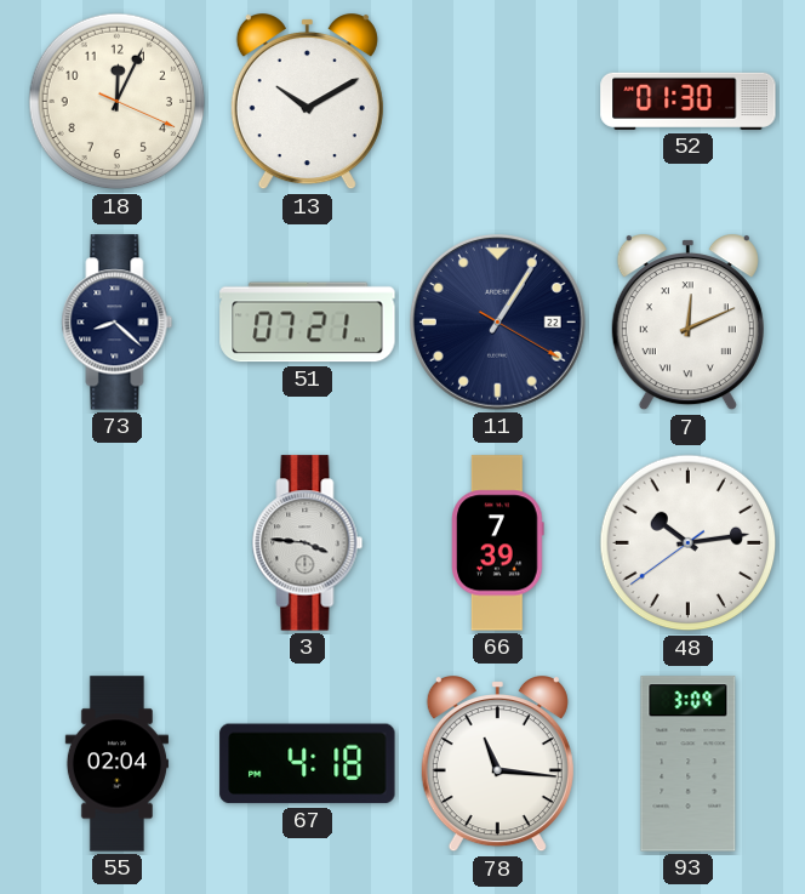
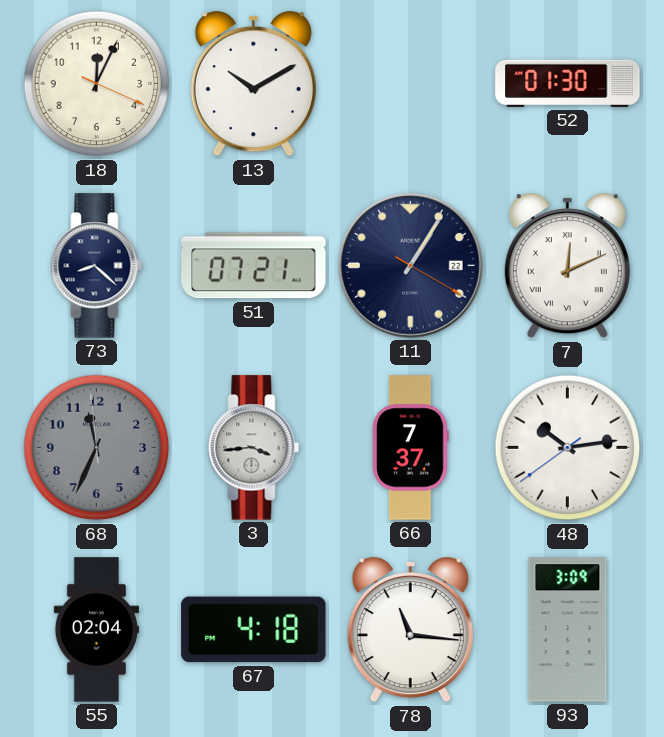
68: none -> 11:33 (97, 448)
3: 3:46 -> 3:44 (254, 448)
66: 7:39 -> 7:37 (411, 448)
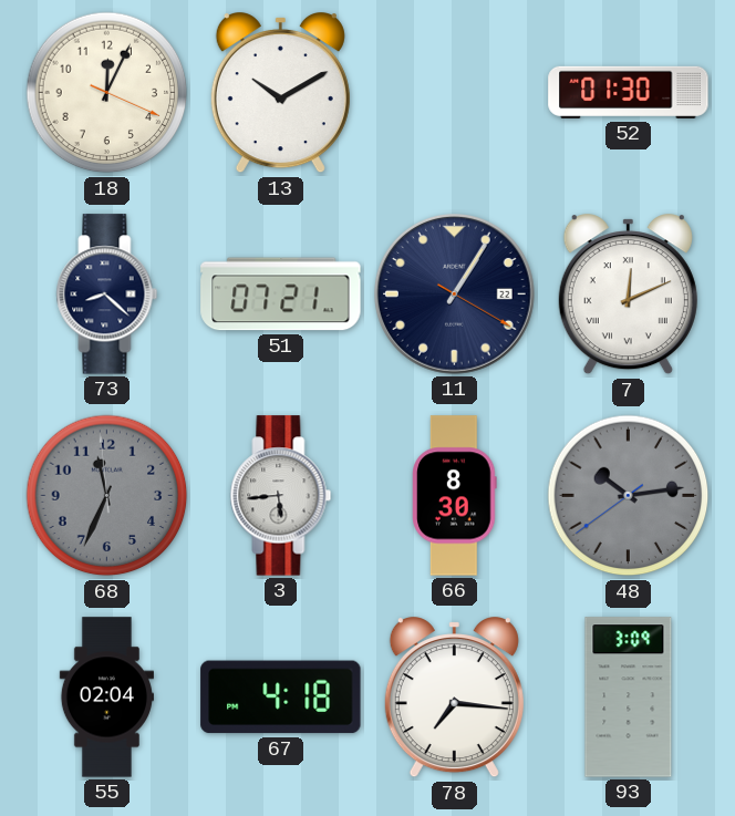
3: 3:44 -> 5:44 (281, 496)
66: 7:37 -> 8:30 (455, 496)
48 dial: white -> grey (629, 496)
78: 11:16 -> 7:16 (454, 698)
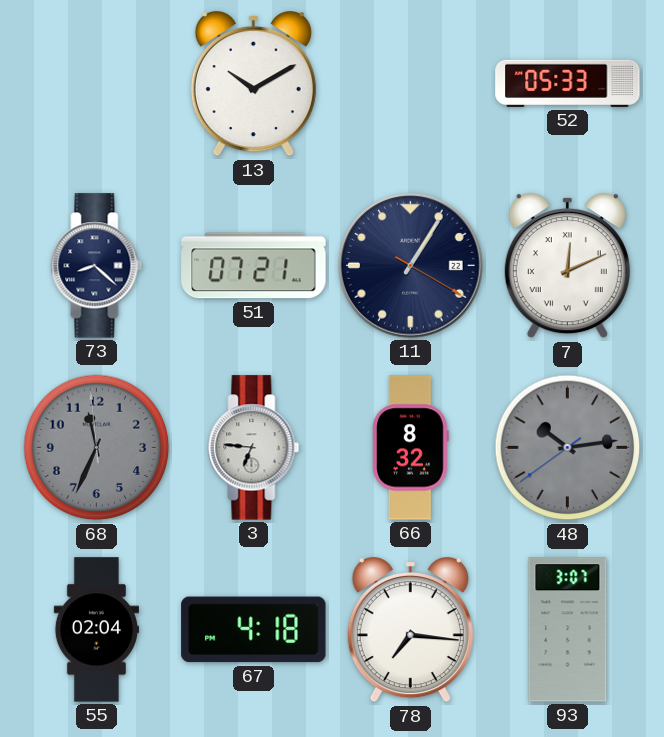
18: 12:04 -> none (107, 93)
52: 01:30 -> 05:33 (568, 83)
3: 5:44 -> 6:46 (254, 448)
66: 8:30 -> 8:32 (411, 448)
93: 3:09 -> 3:07 (568, 630)
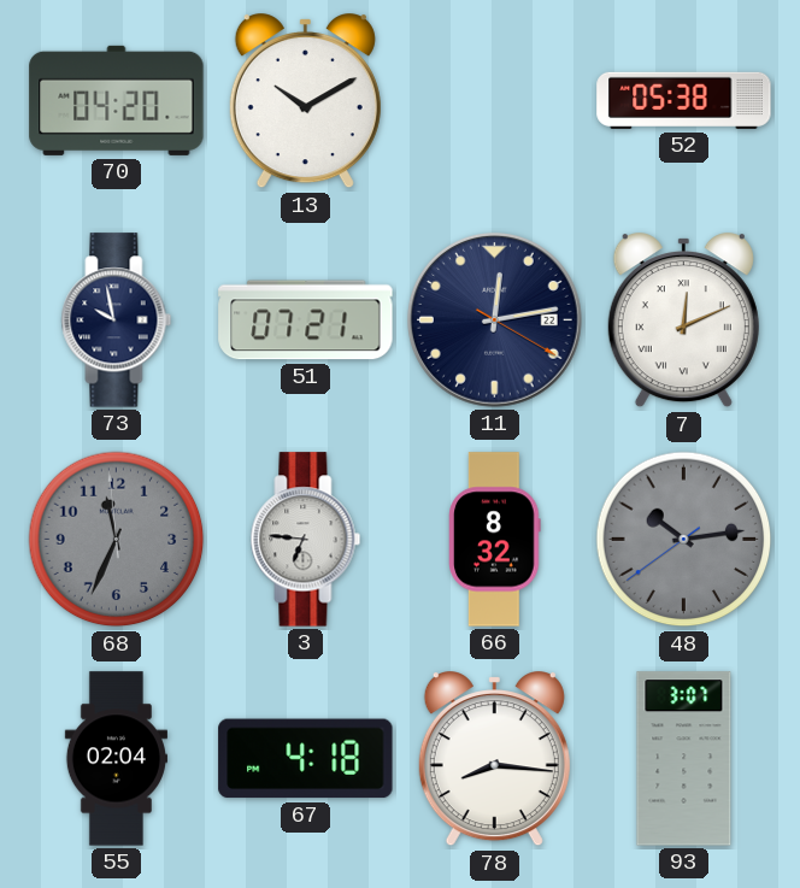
70: none -> 04:20 (117, 100)
52: 05:33 -> 05:38 (684, 100)
73: 8:22 -> 9:58 (117, 320)
11: 1:05 -> 12:13 (495, 320)
78: 7:16 -> 8:16 (494, 759)
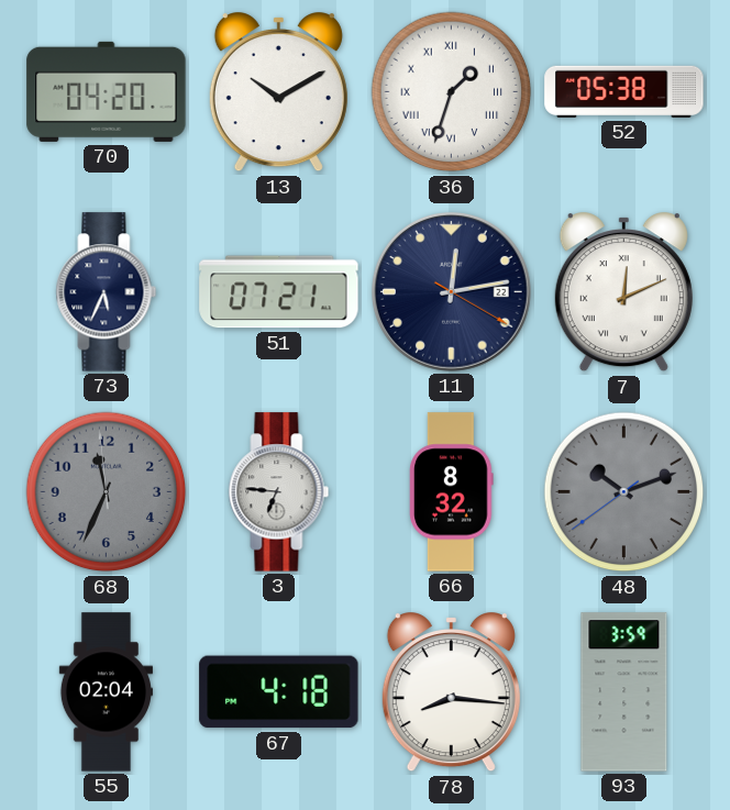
36: none -> 1:33 (452, 92)
73: 9:58 -> 5:34 (107, 292)
48: 10:13 -> 10:11 (624, 492)
93: 3:07 -> 3:59 (624, 692)
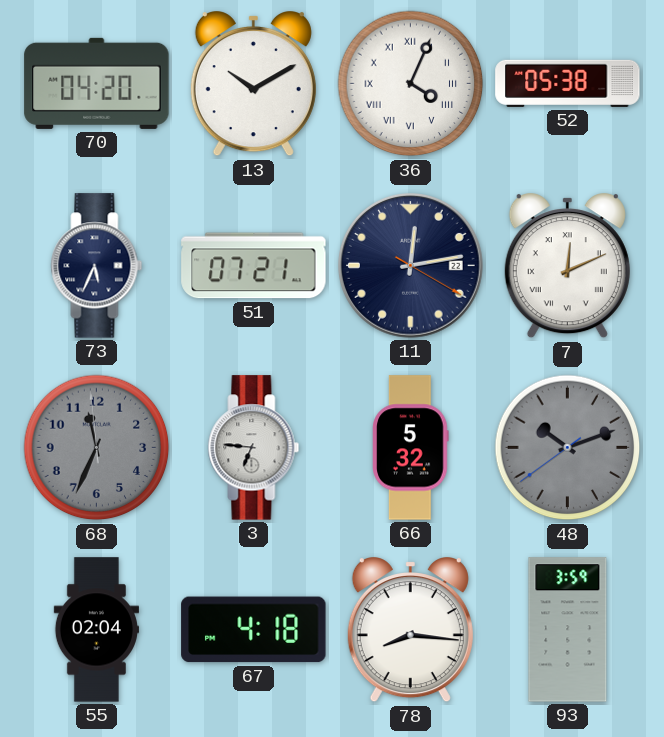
36: 1:33 -> 4:04 (411, 84)
66: 8:32 -> 5:32 (411, 448)
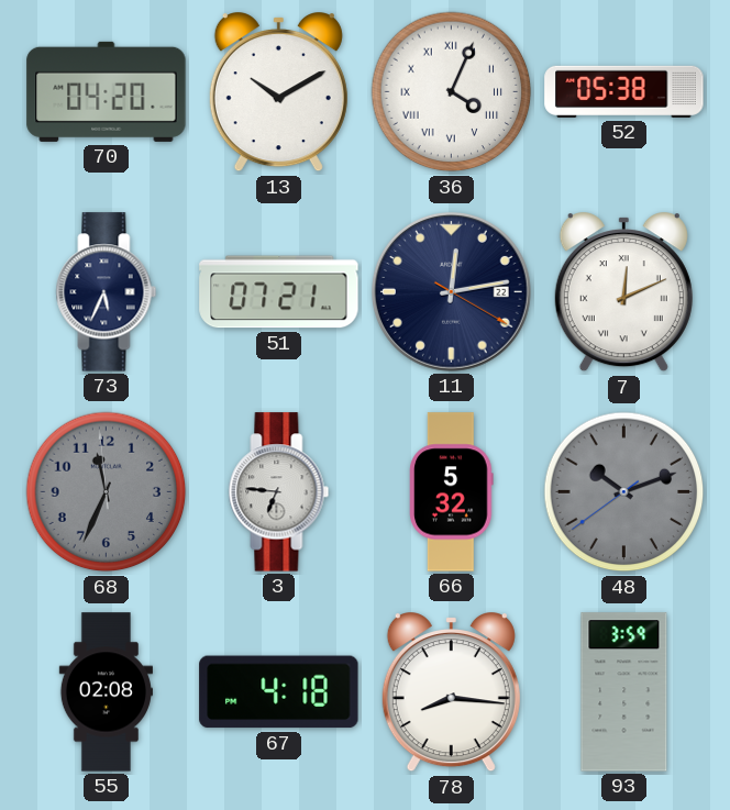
55: 02:04 -> 02:08 (106, 692)
